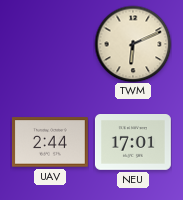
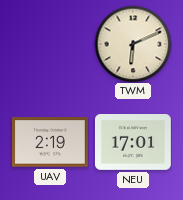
UAV: 2:44 -> 2:19 (50, 142)
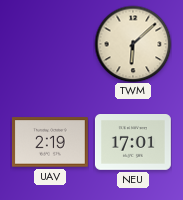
TWM: 6:11 -> 6:08 (133, 44)
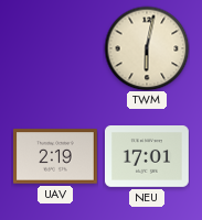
TWM: 6:08 -> 6:02 (147, 48)
